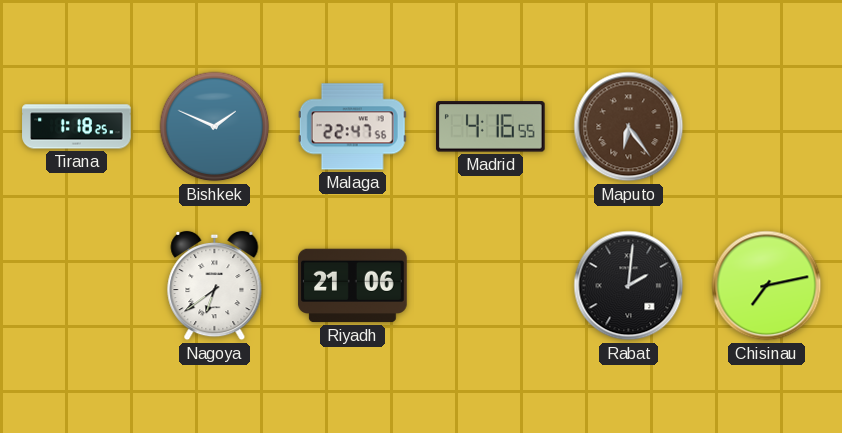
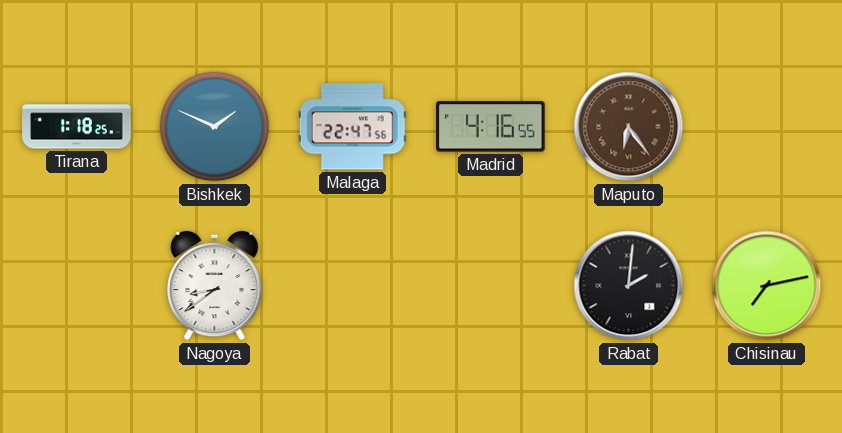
Nagoya: 6:39 -> 8:39 (215, 286)
Riyadh: 21:06 -> none (353, 286)
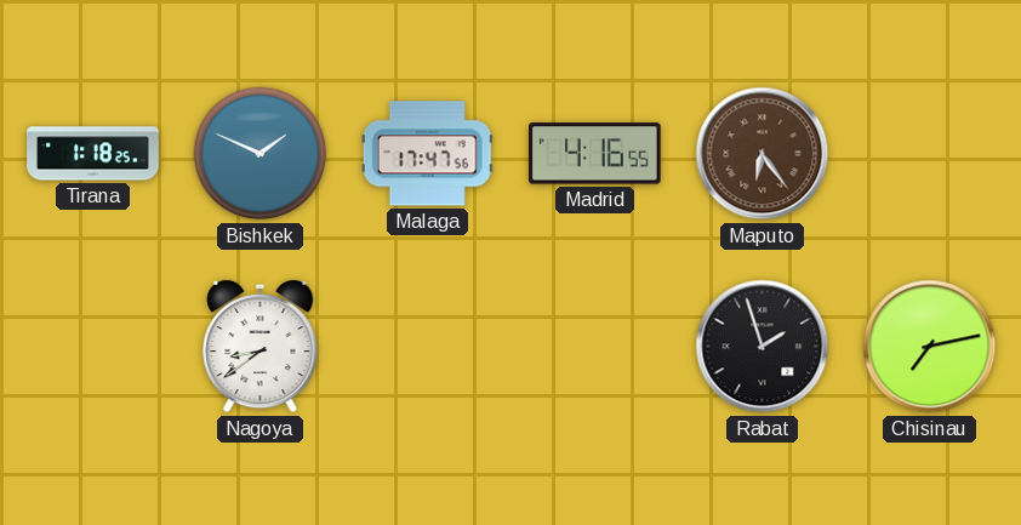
Malaga: 22:47 -> 17:47 (427, 154)
Rabat: 2:01 -> 1:57 (763, 347)
